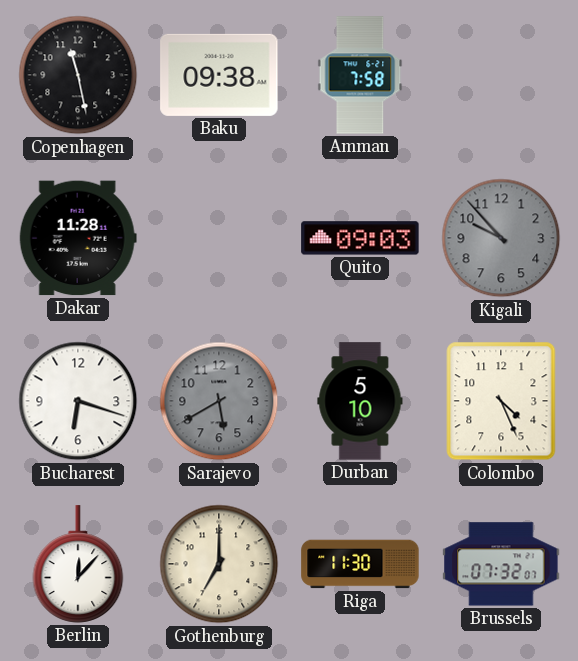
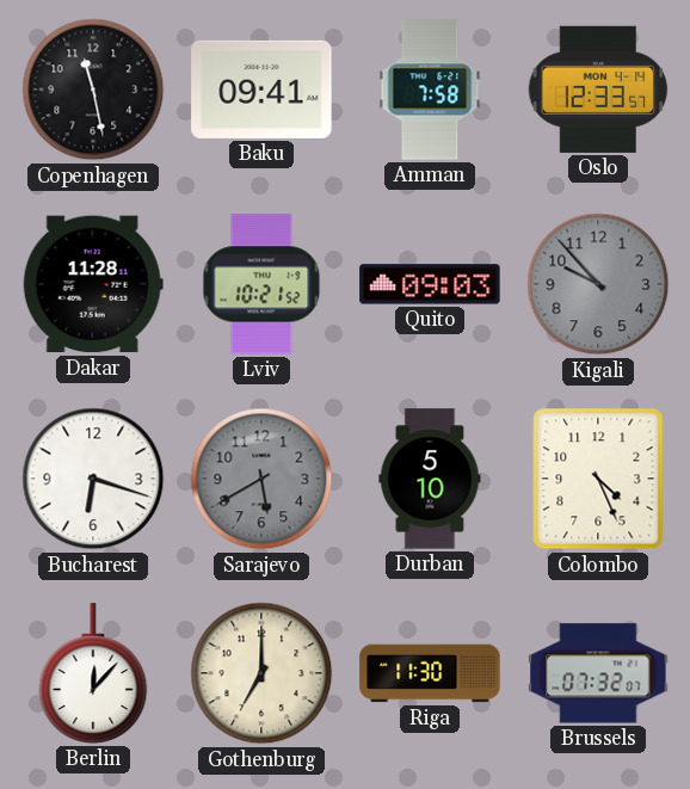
Baku: 09:38 -> 09:41 (261, 90)
Oslo: none -> 12:33 (598, 90)
Lviv: none -> 10:21 (261, 284)
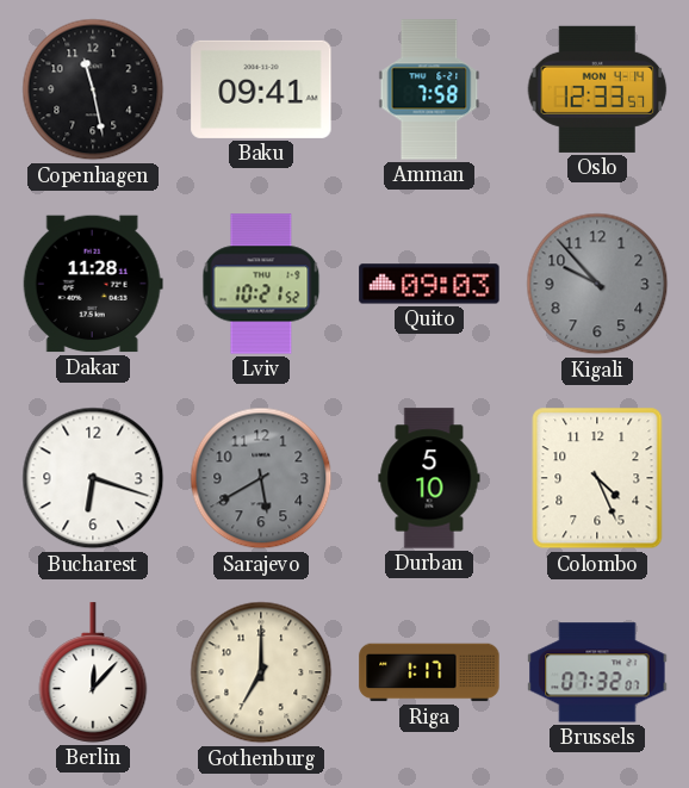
Riga: 11:30 -> 1:17 (429, 672)
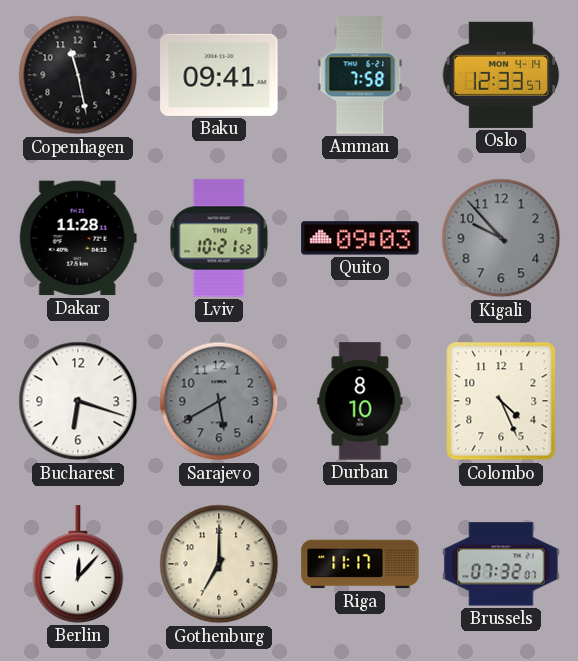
Durban: 5:10 -> 8:10 (360, 401)
Riga: 1:17 -> 11:17 (360, 564)
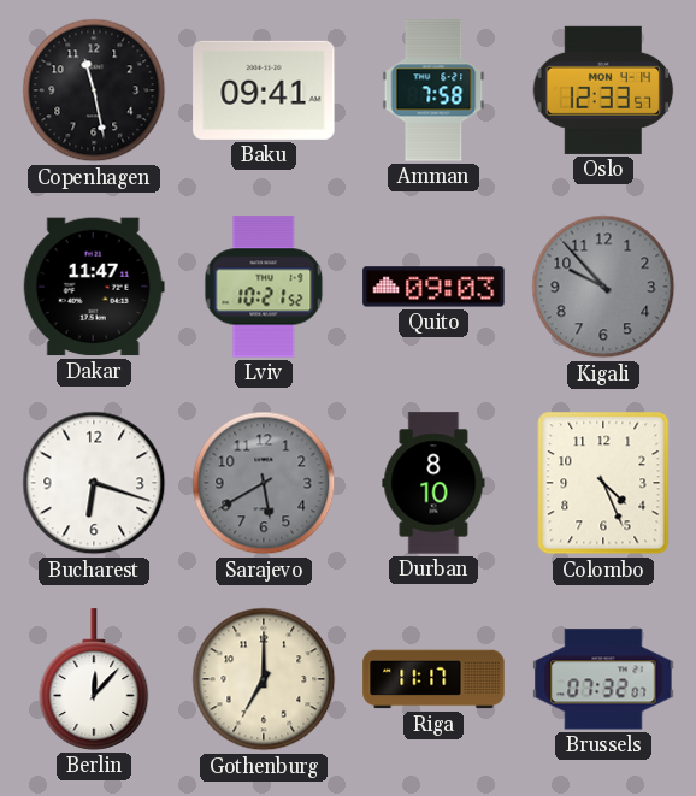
Dakar: 11:28 -> 11:47 (94, 287)
